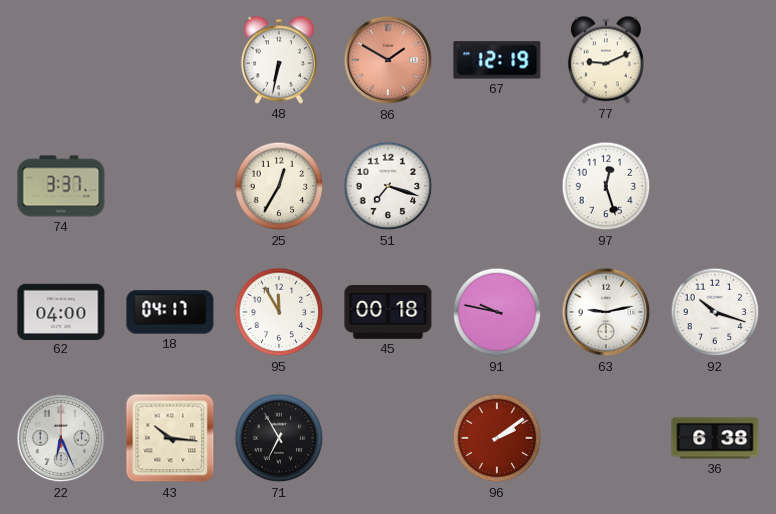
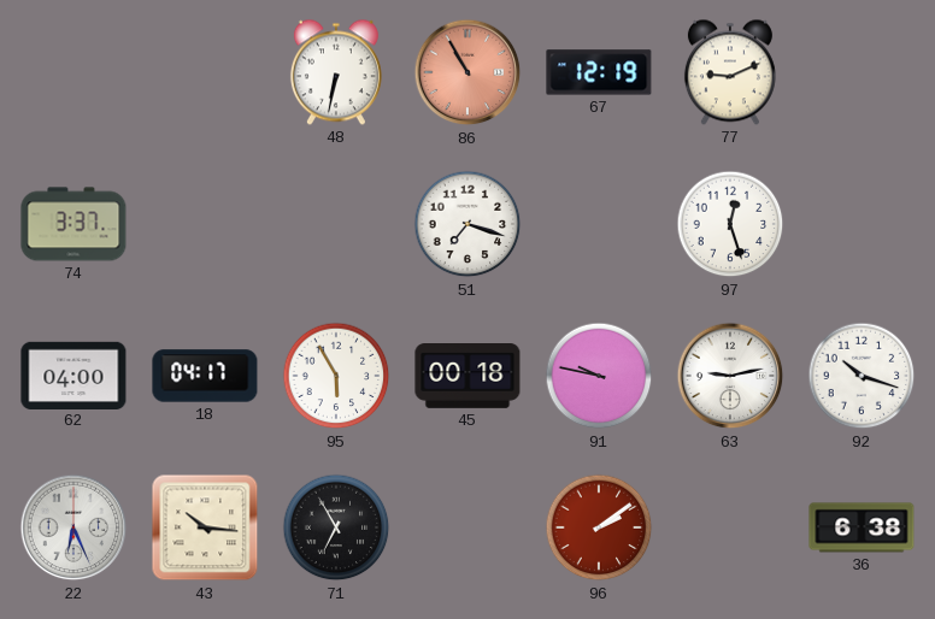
86: 1:50 -> 10:55 (467, 72)
25: 12:35 -> none (279, 186)
95: 11:55 -> 5:55 (336, 376)
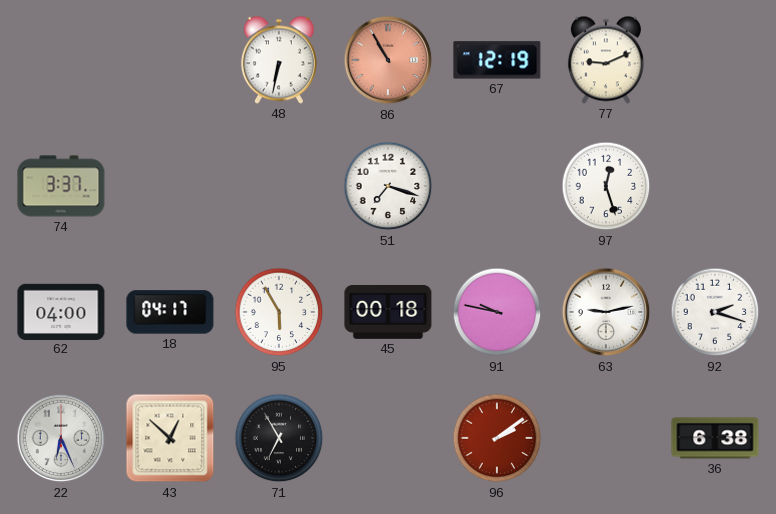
92: 10:18 -> 2:18 (715, 312)
43: 10:16 -> 12:52 (170, 438)
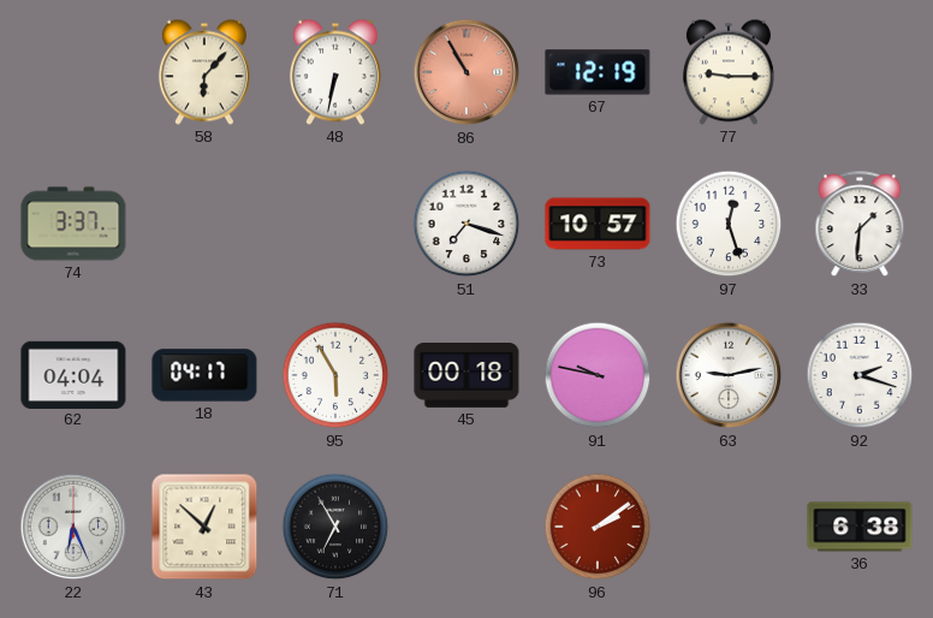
58: none -> 6:07 (204, 72)
77: 9:11 -> 9:15 (729, 72)
73: none -> 10:57 (598, 224)
33: none -> 1:31 (860, 225)
62: 04:00 -> 04:04 (73, 374)
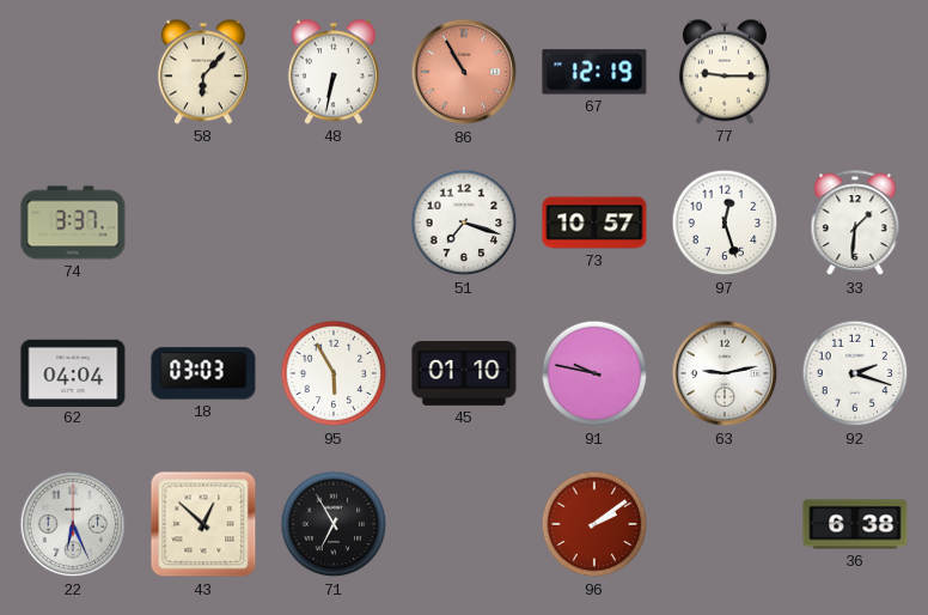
18: 04:17 -> 03:03 (203, 373)
45: 00:18 -> 01:10 (464, 375)
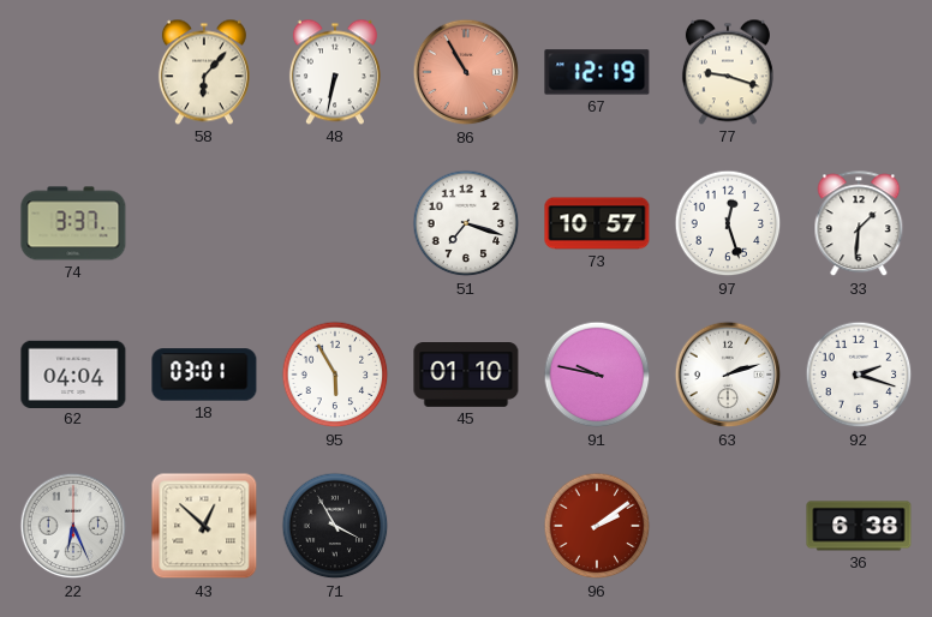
77: 9:15 -> 9:18 (728, 72)
18: 03:03 -> 03:01 (204, 375)
63: 9:13 -> 2:12 (728, 375)
71: 6:55 -> 3:55 (335, 526)
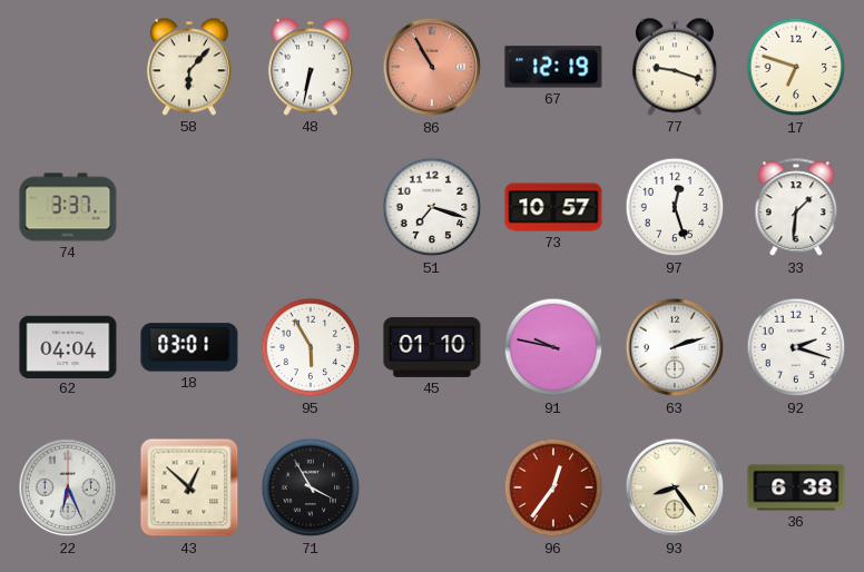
17: none -> 6:48 (796, 67)
96: 2:09 -> 12:36 (553, 487)
93: none -> 8:24 (675, 487)
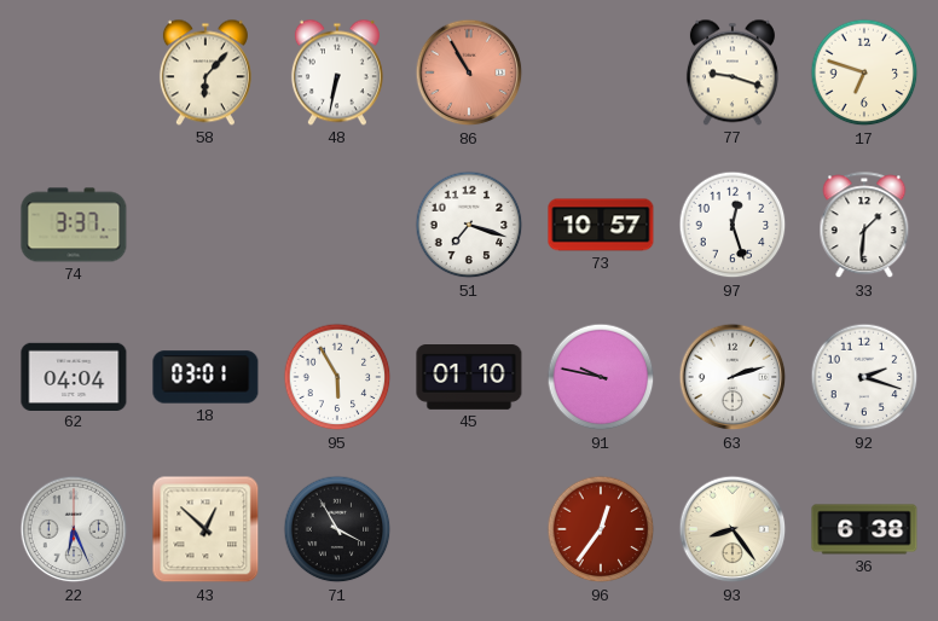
67: 12:19 -> none (553, 67)
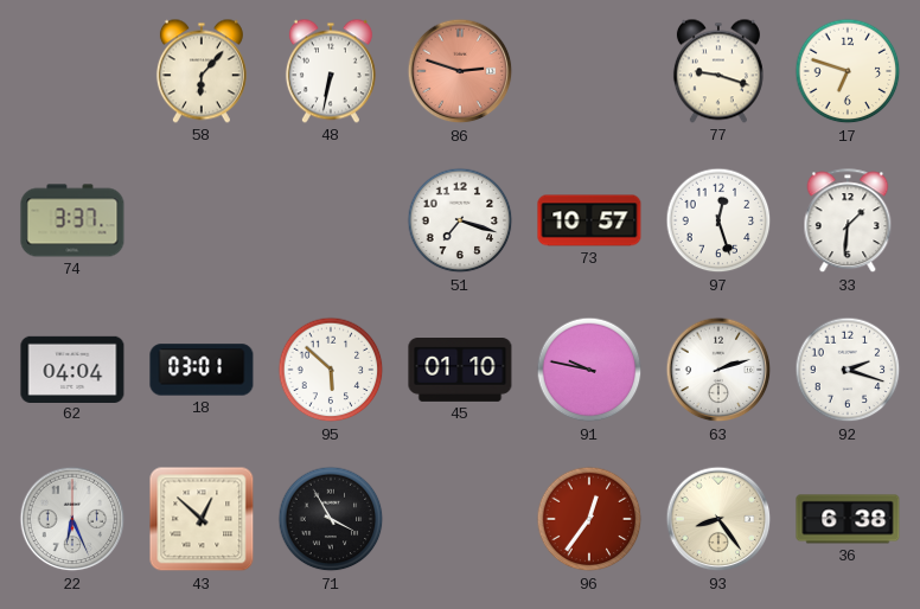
86: 10:55 -> 2:48 (460, 71)
95: 5:55 -> 5:52 (331, 370)
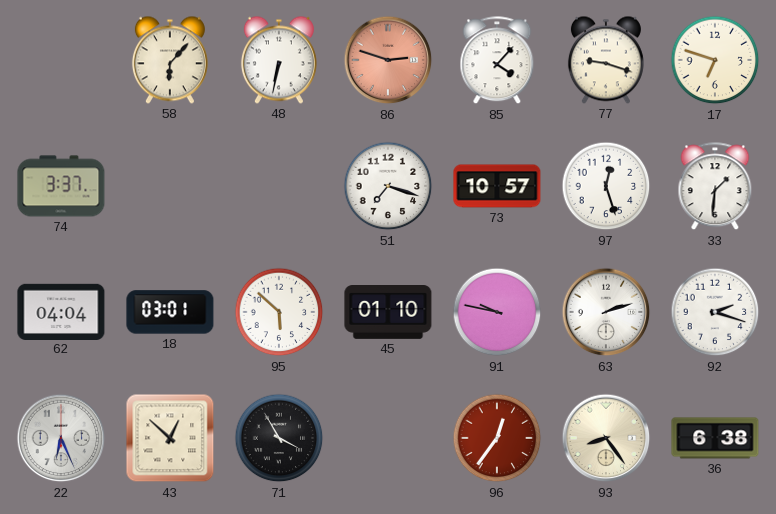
85: none -> 4:07 (497, 61)
